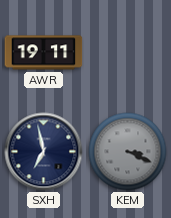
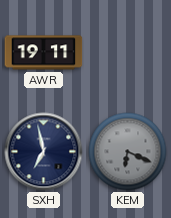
KEM: 3:19 -> 6:19 (128, 152)
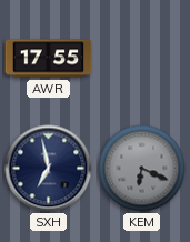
AWR: 19:11 -> 17:55 (49, 59)
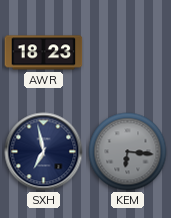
AWR: 17:55 -> 18:23 (44, 53)
KEM: 6:19 -> 6:16 (128, 152)
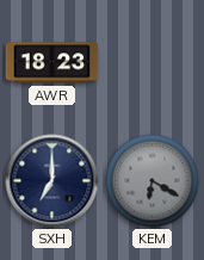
SXH: 6:58 -> 7:00 (52, 181)
KEM: 6:16 -> 6:20 (153, 181)
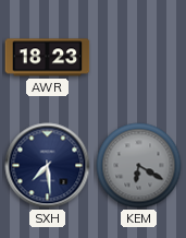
SXH: 7:00 -> 7:29 (48, 166)
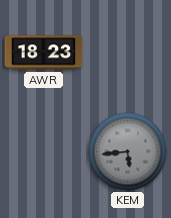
SXH: 7:29 -> none (48, 166)
KEM: 6:20 -> 5:44 (128, 152)
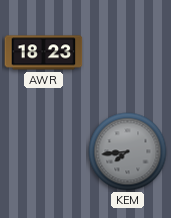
KEM: 5:44 -> 7:44 (128, 152)
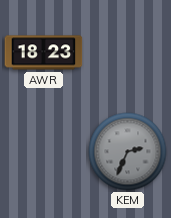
KEM: 7:44 -> 2:34 (128, 152)
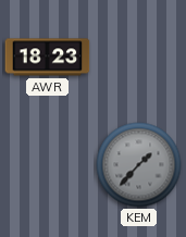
KEM: 2:34 -> 1:37 (139, 165)
